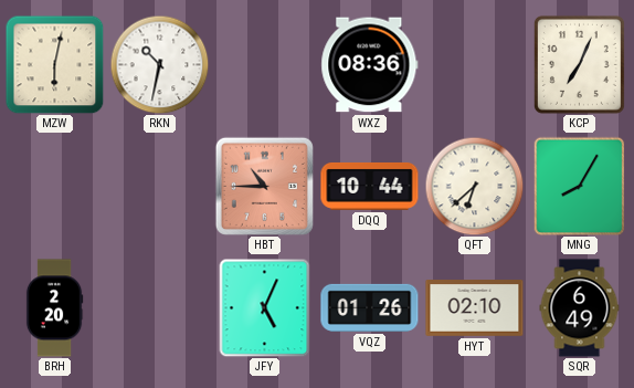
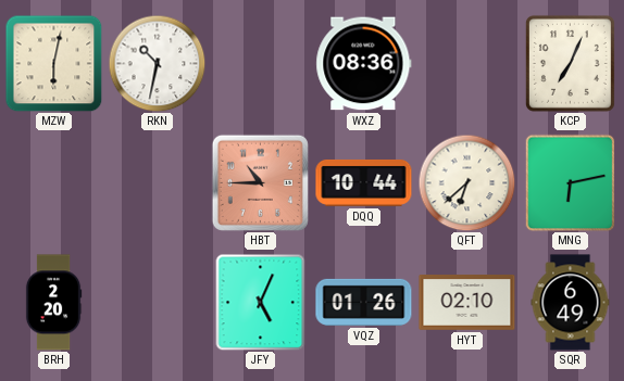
MNG: 8:05 -> 6:13 (571, 182)
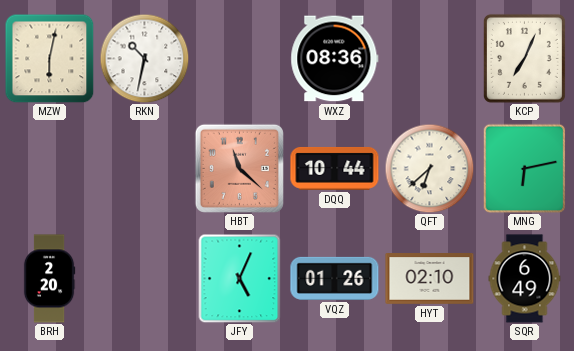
HBT: 10:45 -> 11:22 (239, 168)
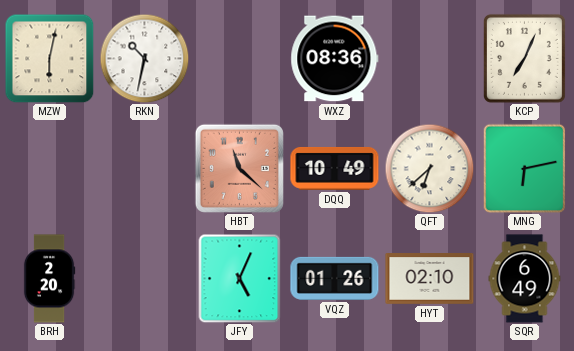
DQQ: 10:44 -> 10:49 (335, 168)
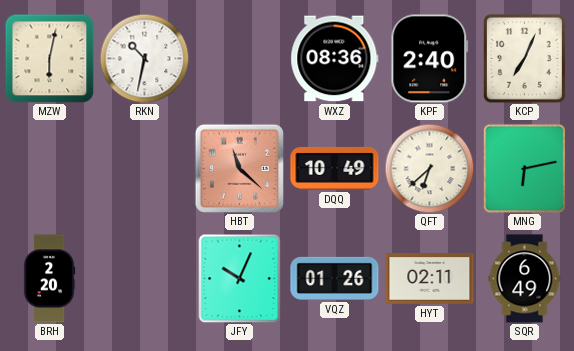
KPF: none -> 2:40 (430, 59)
JFY: 5:04 -> 10:04 (240, 278)
HYT: 02:10 -> 02:11 (430, 279)
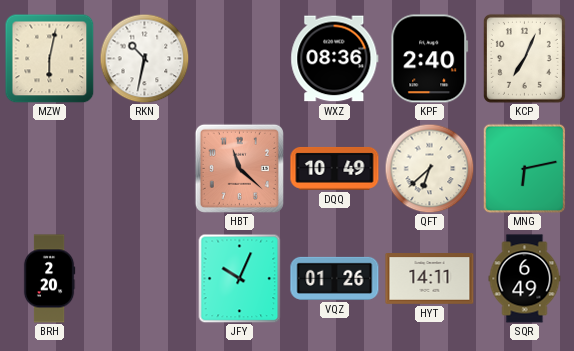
HYT: 02:11 -> 14:11 (430, 279)
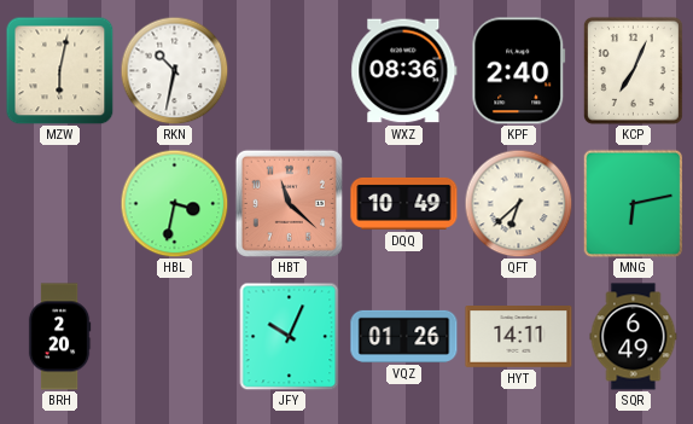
HBL: none -> 3:32 (174, 203)
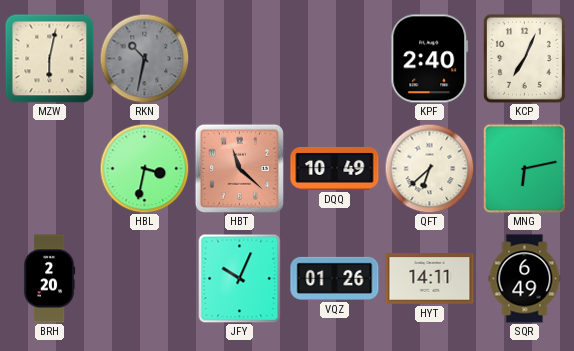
RKN dial: white -> grey (144, 58)
WXZ: 08:36 -> none (404, 71)
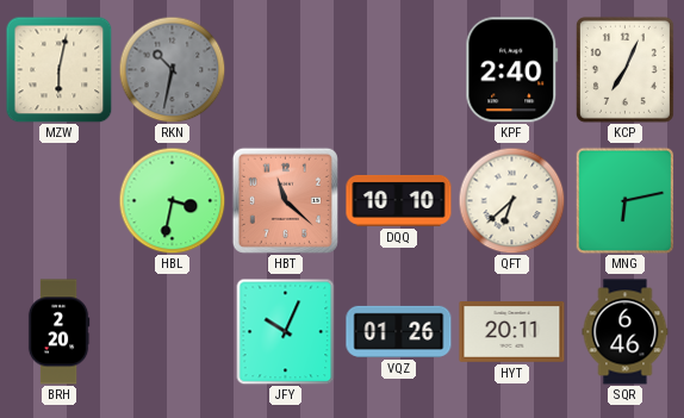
DQQ: 10:49 -> 10:10 (399, 200)
HYT: 14:11 -> 20:11 (512, 332)
SQR: 6:49 -> 6:46 (626, 332)
